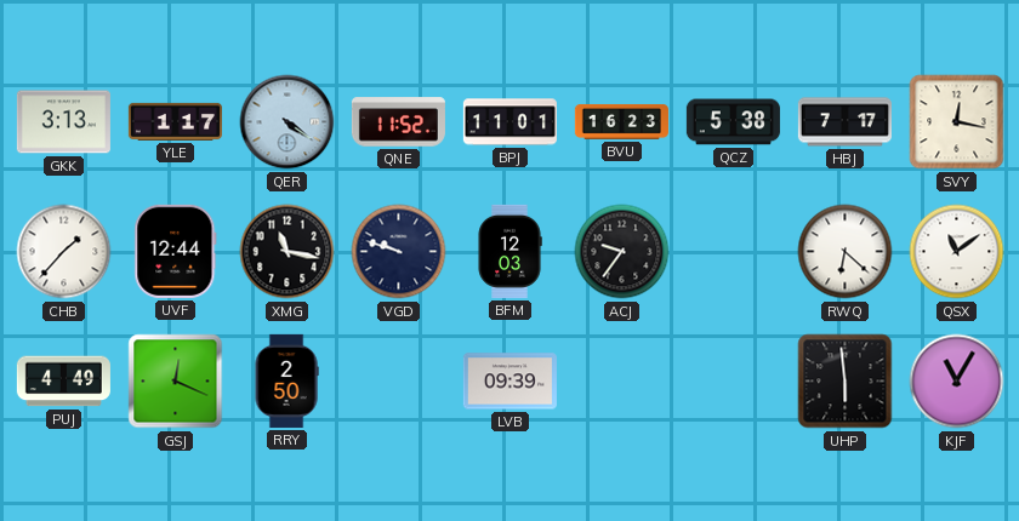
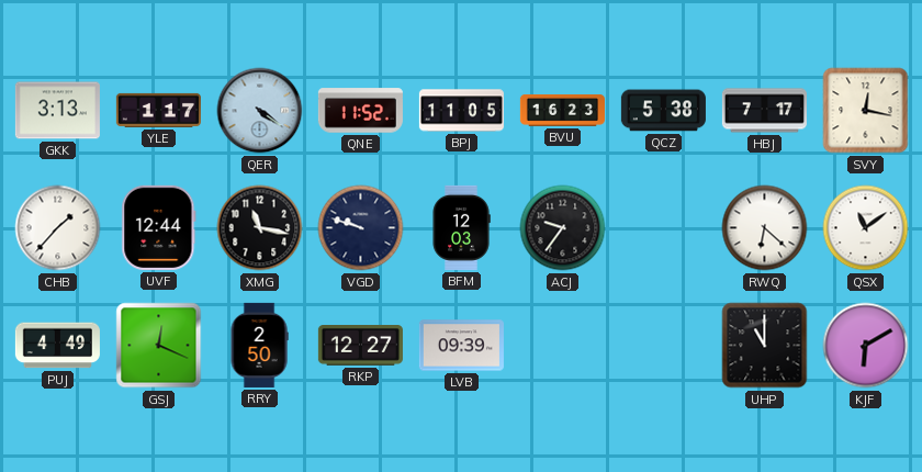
BPJ: 11:01 -> 11:05 (461, 111)
RKP: none -> 12:27 (360, 346)
UHP: 5:59 -> 11:00 (765, 346)
KJF: 11:05 -> 6:10 (866, 346)
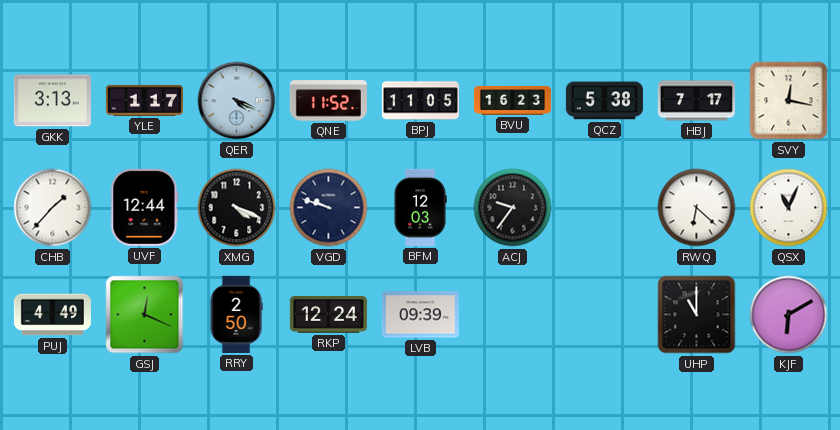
QER: 4:21 -> 4:19 (237, 101)
XMG: 11:17 -> 4:19 (237, 208)
QSX: 11:09 -> 11:04 (789, 208)
RKP: 12:27 -> 12:24 (328, 315)
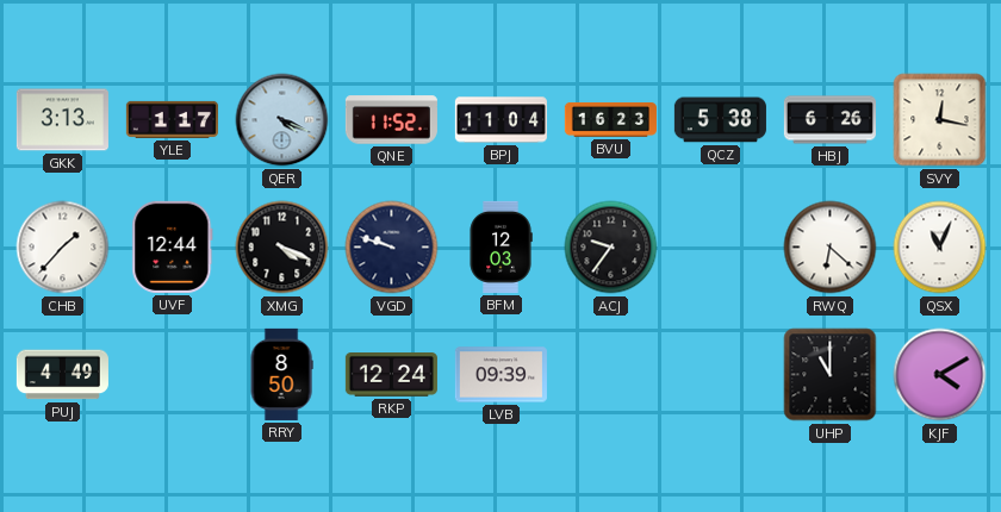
BPJ: 11:05 -> 11:04 (500, 120)
HBJ: 7:17 -> 6:26 (829, 120)
GSJ: 12:19 -> none (145, 315)
RRY: 2:50 -> 8:50 (281, 374)
KJF: 6:10 -> 4:10 (940, 375)
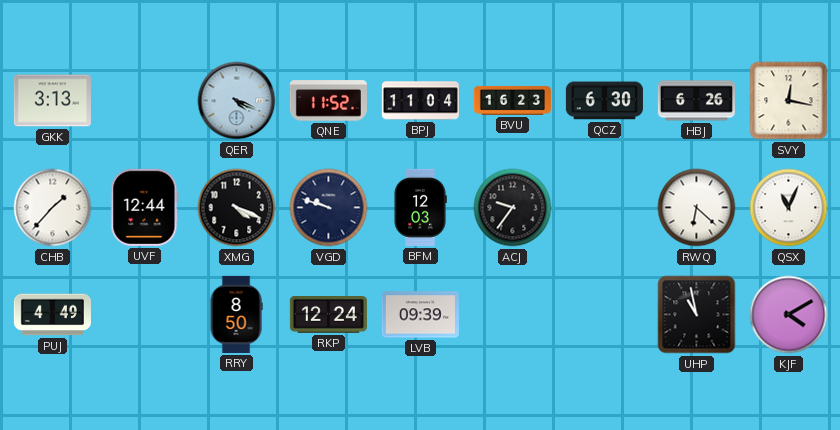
YLE: 1:17 -> none (172, 119)
QCZ: 5:38 -> 6:30 (604, 101)
UHP: 11:00 -> 10:58 (697, 315)
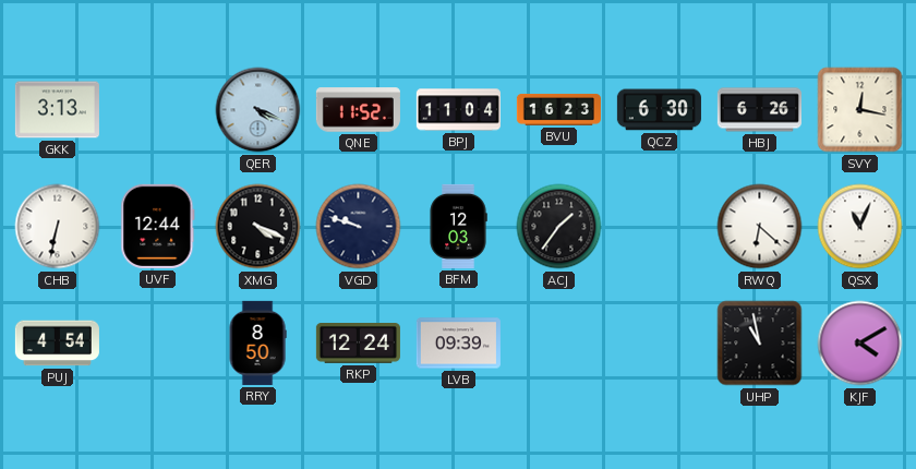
CHB: 1:37 -> 6:32 (58, 227)
ACJ: 9:36 -> 1:36 (559, 227)
PUJ: 4:49 -> 4:54 (57, 344)
